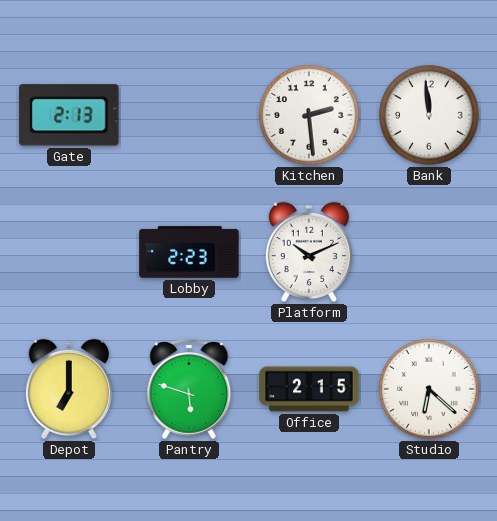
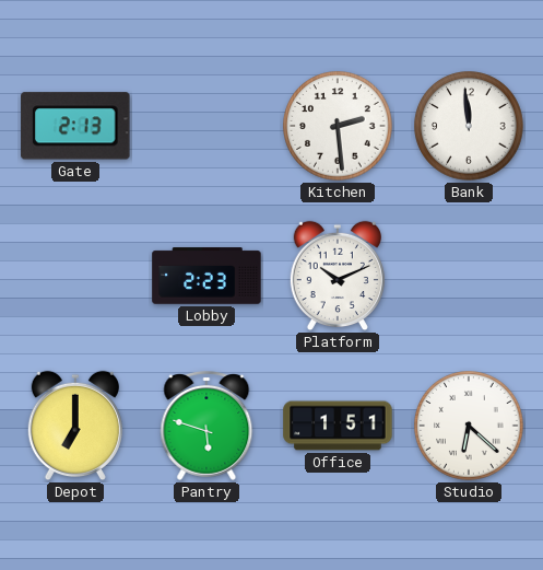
Office: 2:15 -> 1:51 (338, 426)
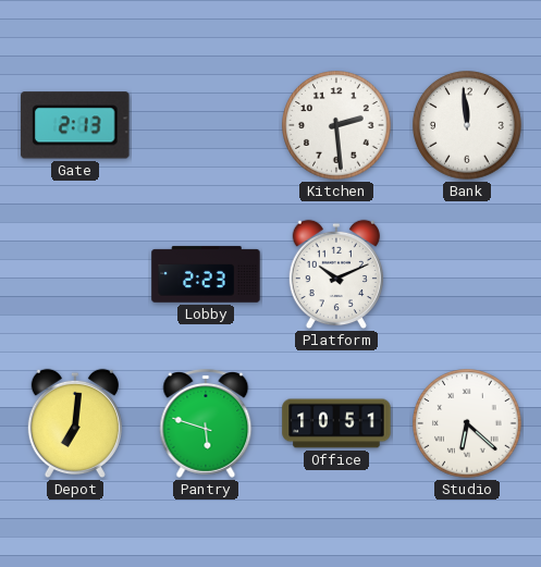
Depot: 7:00 -> 7:01 (75, 423)
Office: 1:51 -> 10:51 (336, 423)
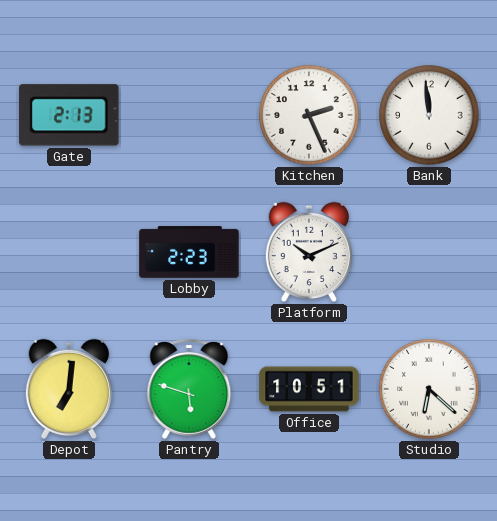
Kitchen: 2:29 -> 2:26 (309, 115)
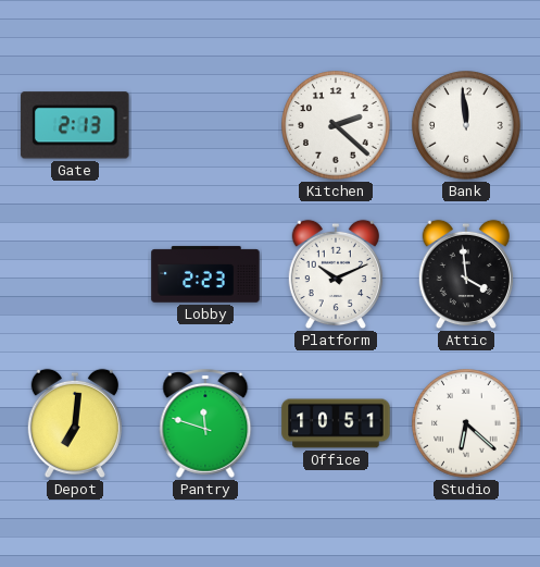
Kitchen: 2:26 -> 2:22 (336, 125)
Attic: none -> 3:59 (466, 274)
Pantry: 5:48 -> 11:48 (205, 424)
